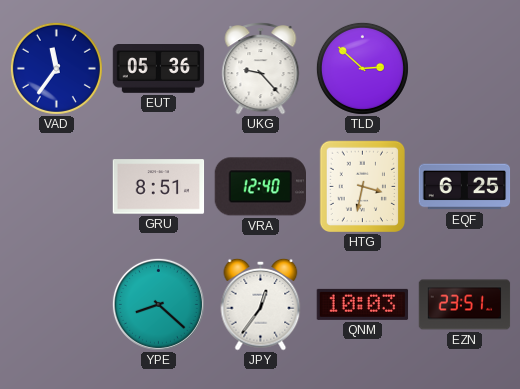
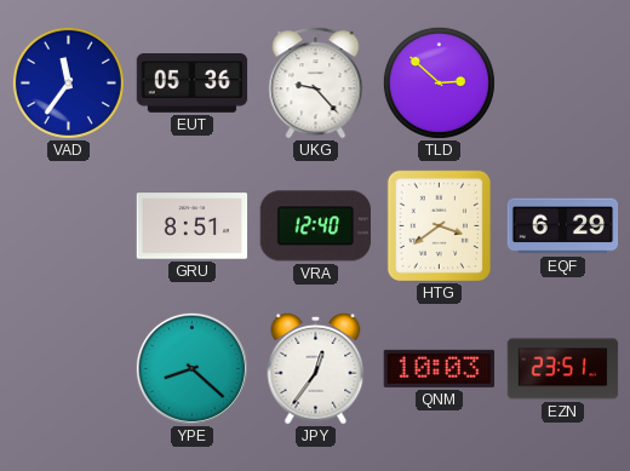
HTG: 3:32 -> 3:39 (439, 225)
EQF: 6:25 -> 6:29 (563, 226)
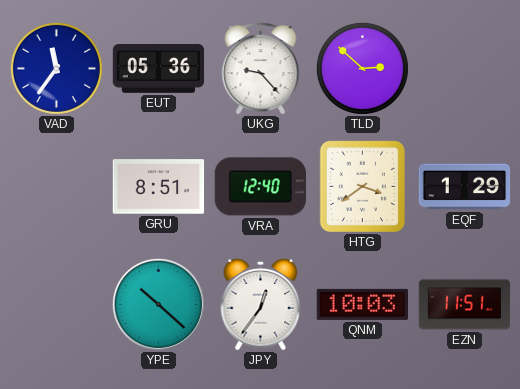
EQF: 6:29 -> 1:29 (465, 187)
YPE: 8:22 -> 10:22 (158, 304)
EZN: 23:51 -> 11:51 (465, 305)
